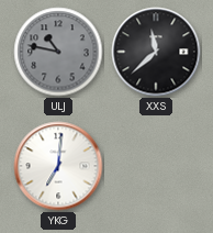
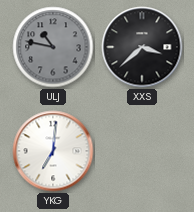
XXS: 11:38 -> 3:38 (142, 47)
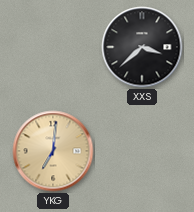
ULJ: 10:47 -> none (53, 47)
YKG dial: white -> champagne (53, 151)
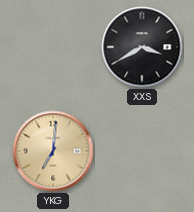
XXS: 3:38 -> 3:40 (142, 47)
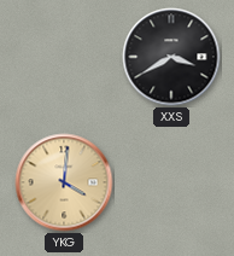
YKG: 7:01 -> 4:01 (64, 182)
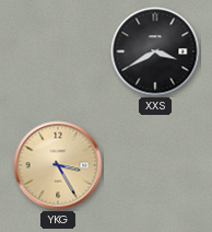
YKG: 4:01 -> 3:25 (58, 165)
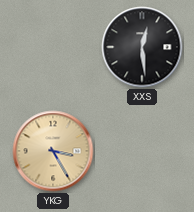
XXS: 3:40 -> 12:29 (142, 47)
